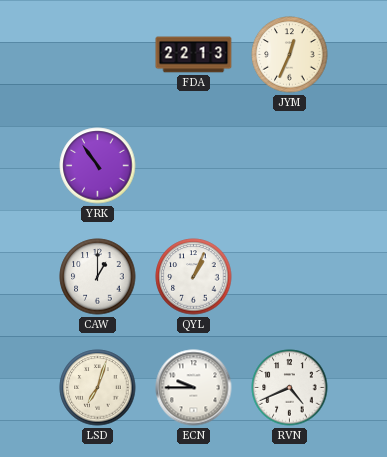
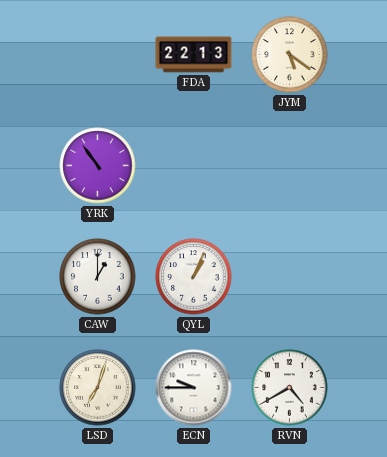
JYM: 12:34 -> 5:21 (290, 55)
RVN: 4:41 -> 4:40 (290, 388)
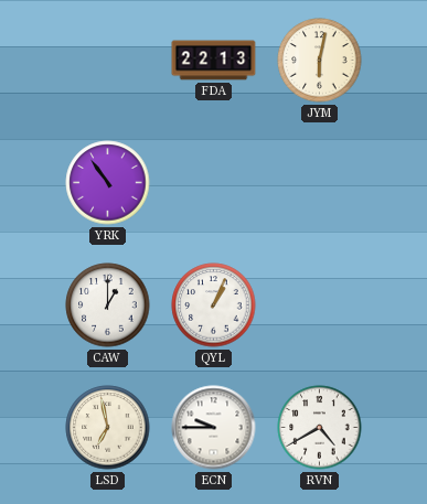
JYM: 5:21 -> 6:02 (320, 61)
LSD: 7:03 -> 6:58 (108, 428)
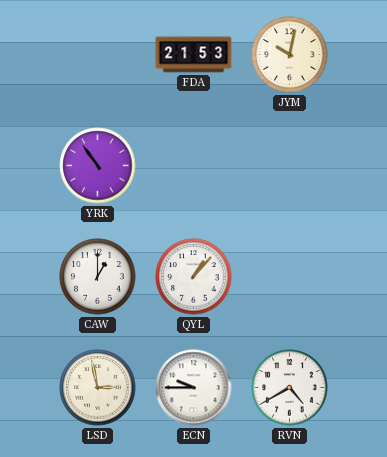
FDA: 22:13 -> 21:53 (194, 55)
JYM: 6:02 -> 10:02 (290, 55)
QYL: 1:04 -> 1:07 (194, 277)
LSD: 6:58 -> 2:58 (98, 388)
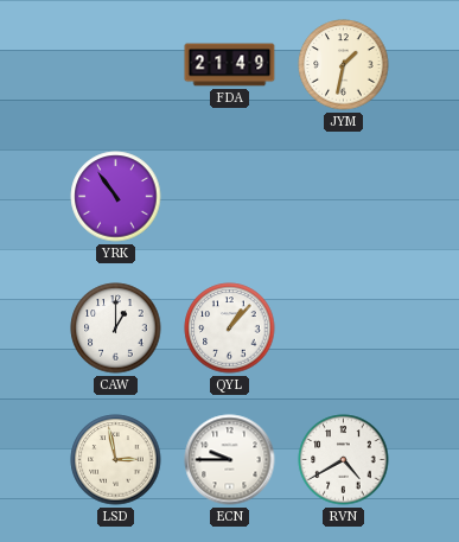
FDA: 21:53 -> 21:49 (230, 65)
JYM: 10:02 -> 1:32 (344, 65)
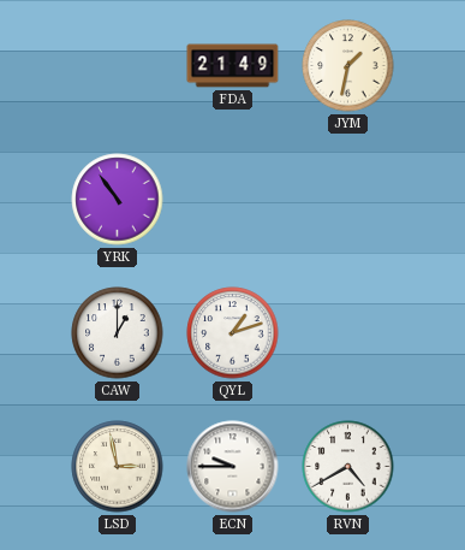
QYL: 1:07 -> 1:12 (233, 333)
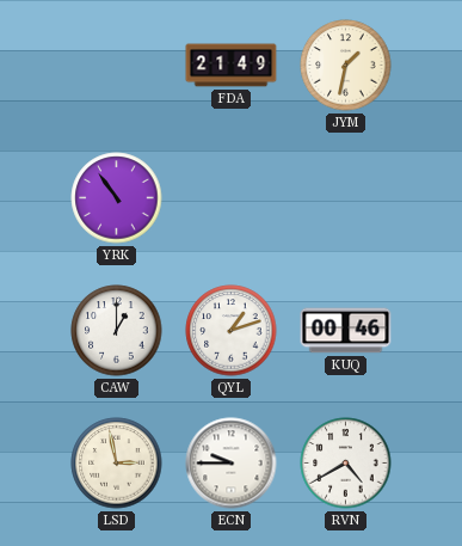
KUQ: none -> 00:46 (346, 331)
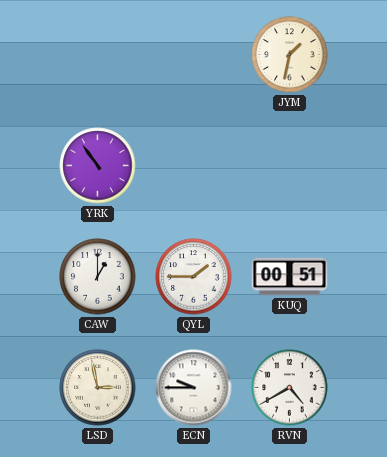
FDA: 21:49 -> none (232, 66)
QYL: 1:12 -> 1:45 (194, 277)
KUQ: 00:46 -> 00:51 (290, 277)
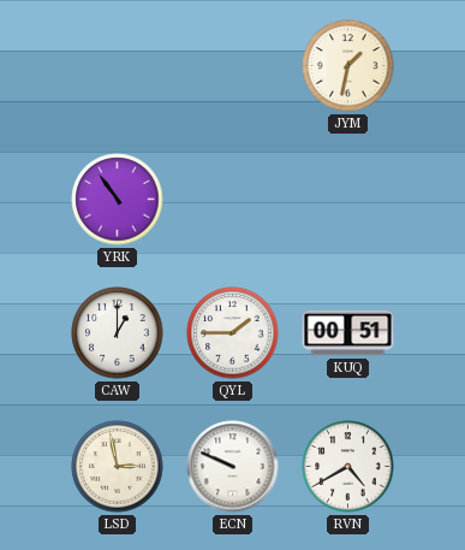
ECN: 9:45 -> 9:49 (233, 467)
